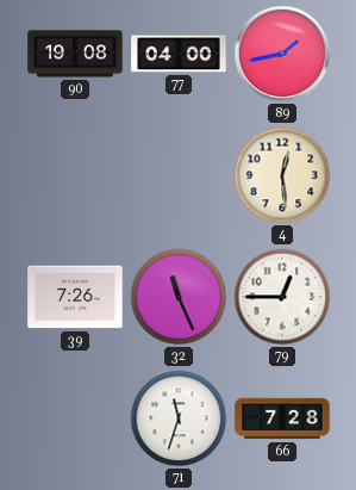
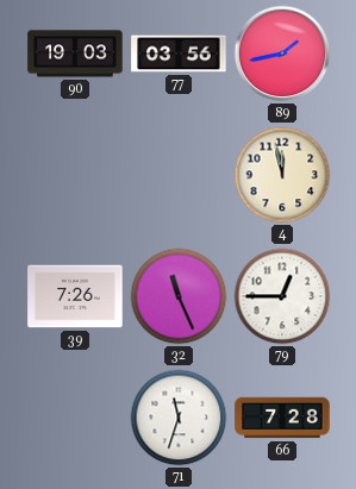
90: 19:08 -> 19:03 (75, 54)
77: 04:00 -> 03:56 (179, 54)
4: 12:29 -> 11:58 (282, 175)
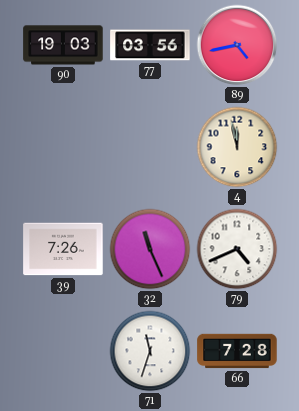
89: 1:43 -> 4:43 (237, 45)
79: 12:45 -> 4:41 (237, 249)
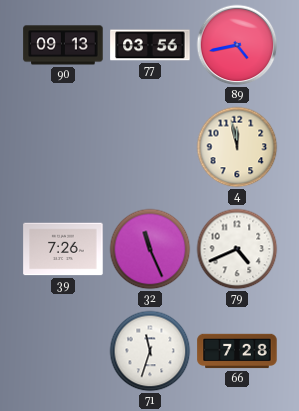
90: 19:03 -> 09:13 (63, 45)
